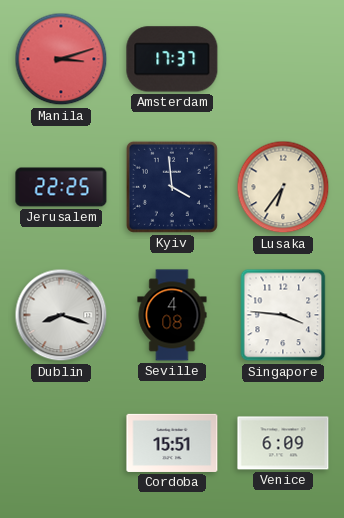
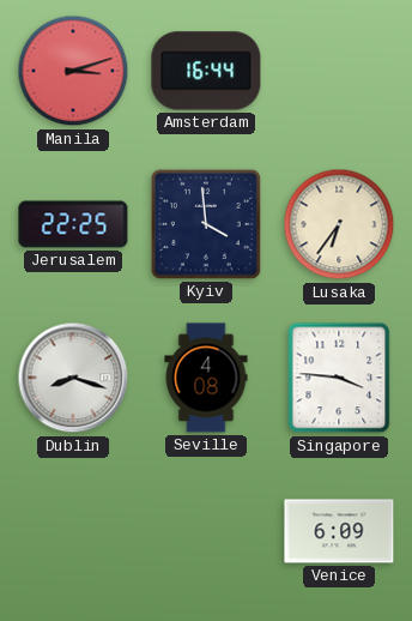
Amsterdam: 17:37 -> 16:44 (206, 71)
Cordoba: 15:51 -> none (172, 443)
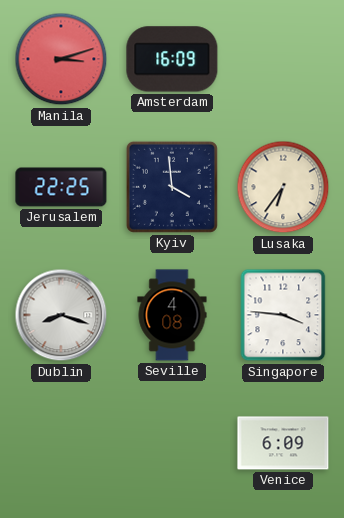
Amsterdam: 16:44 -> 16:09 (172, 59)
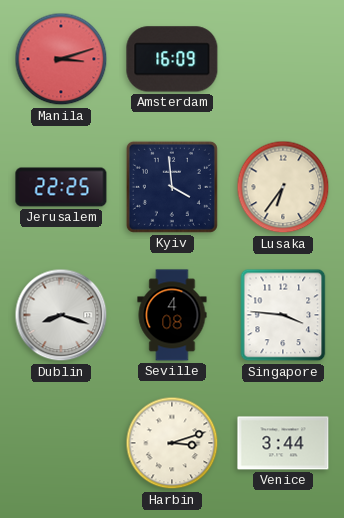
Harbin: none -> 3:12 (172, 443)
Venice: 6:09 -> 3:44 (283, 443)
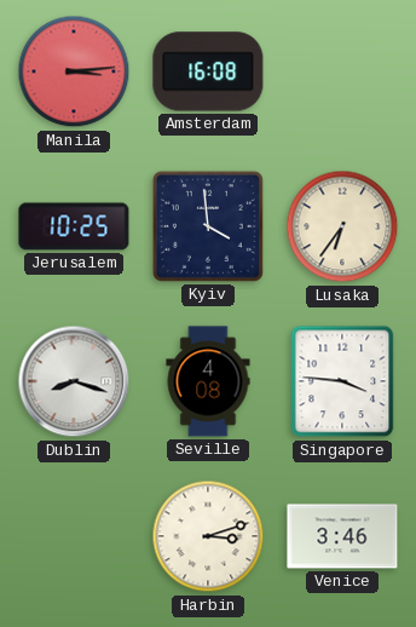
Manila: 3:12 -> 3:14 (74, 71)
Amsterdam: 16:09 -> 16:08 (208, 71)
Jerusalem: 22:25 -> 10:25 (74, 226)
Venice: 3:44 -> 3:46 (342, 536)
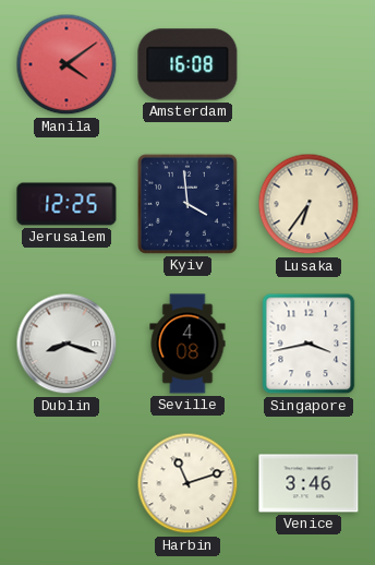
Manila: 3:14 -> 4:09 (66, 64)
Jerusalem: 10:25 -> 12:25 (66, 204)
Singapore: 3:46 -> 3:43 (309, 344)
Harbin: 3:12 -> 11:12 (187, 483)
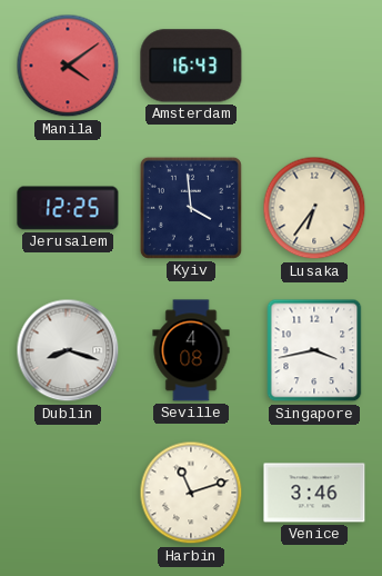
Amsterdam: 16:08 -> 16:43 (191, 66)
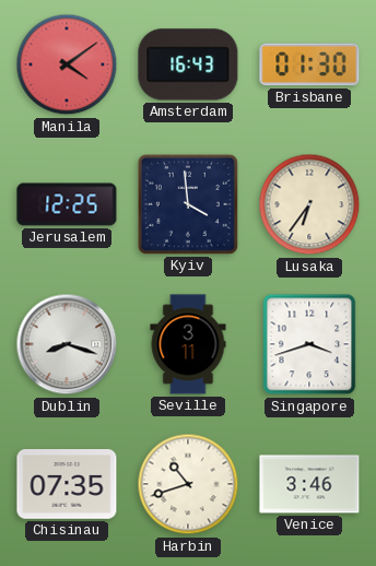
Brisbane: none -> 01:30 (309, 64)
Seville: 4:08 -> 3:11 (188, 344)
Singapore: 3:43 -> 3:42 (309, 344)
Chisinau: none -> 07:35 (67, 485)
Harbin: 11:12 -> 10:42 (188, 484)
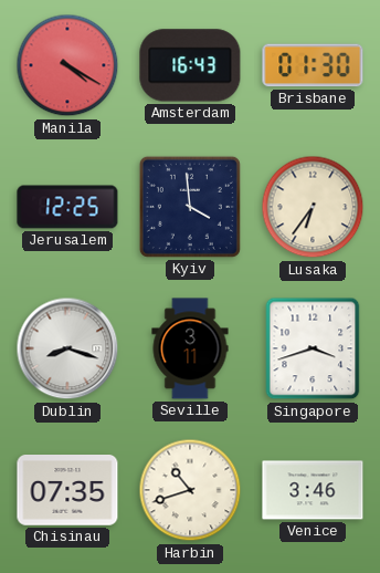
Manila: 4:09 -> 4:20 (67, 65)
